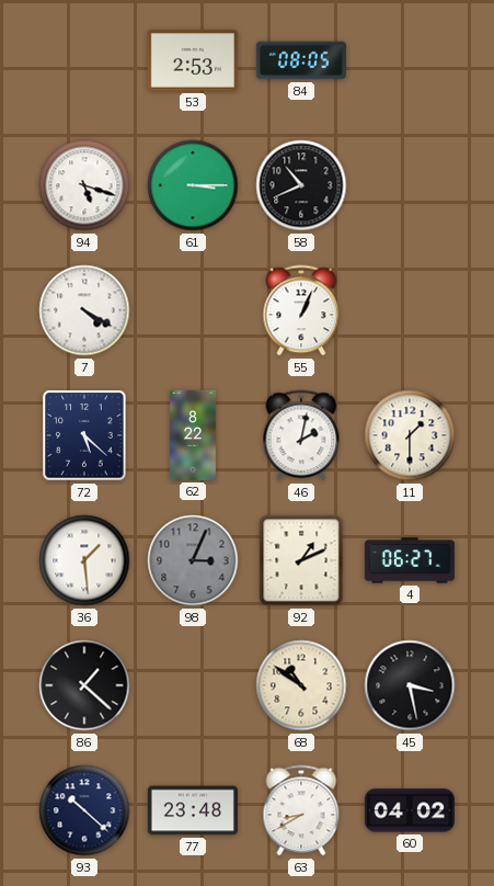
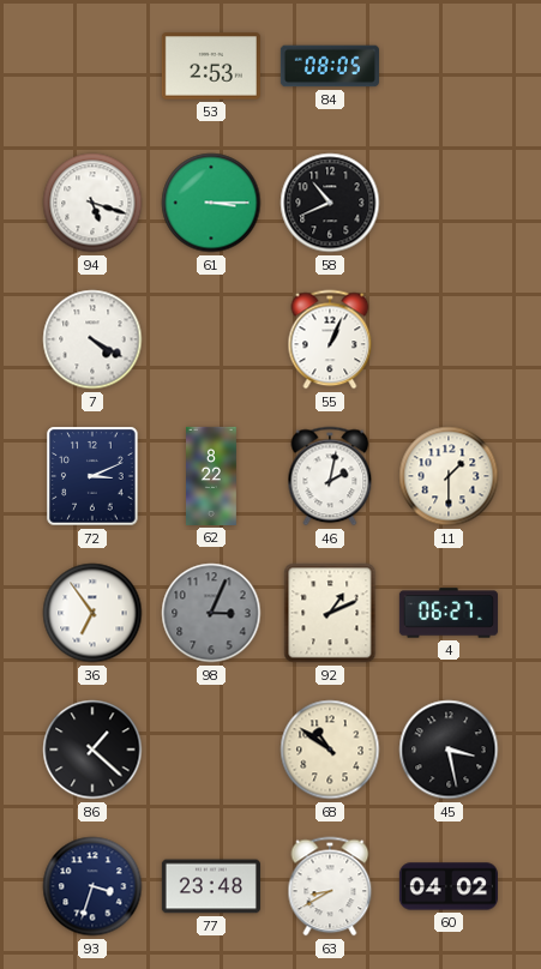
72: 5:22 -> 3:11 (92, 476)
36: 1:29 -> 6:54 (92, 613)
93: 10:22 -> 3:33 (92, 886)
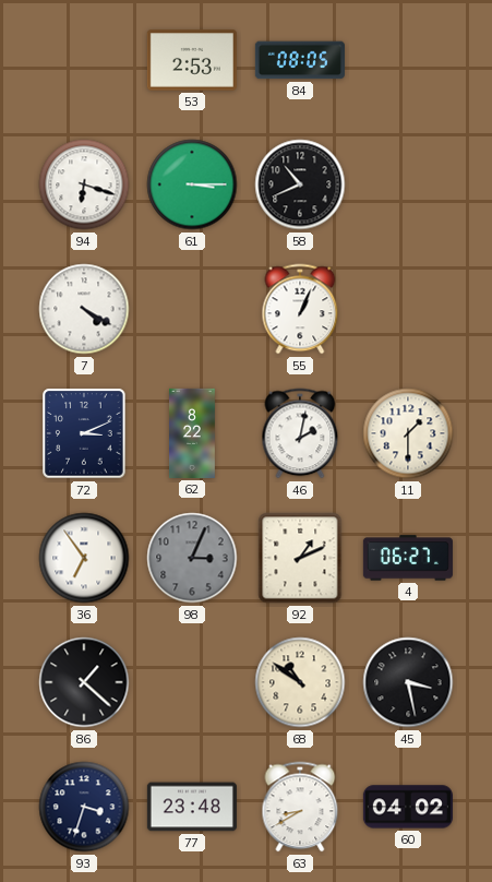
94: 5:18 -> 6:18 (84, 184)
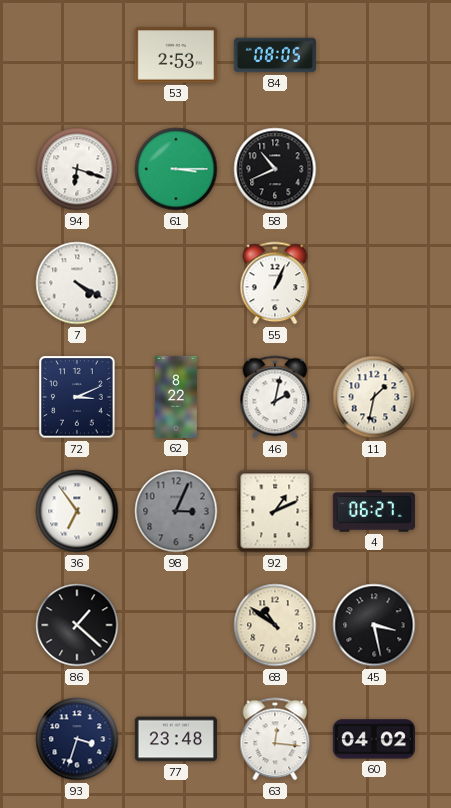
11: 1:30 -> 1:32 (374, 397)
63: 8:40 -> 12:16 (275, 739)
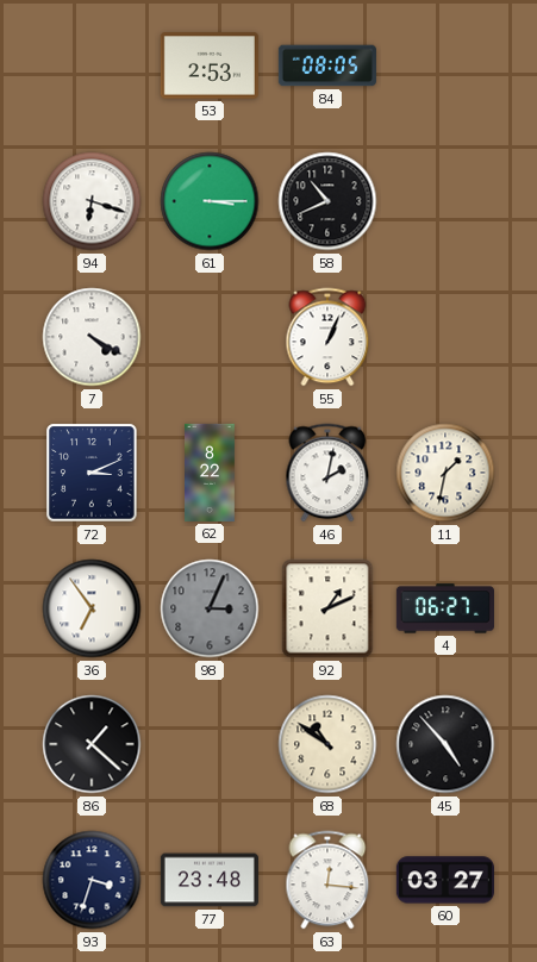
45: 3:28 -> 4:53 (445, 744)
60: 04:02 -> 03:27 (445, 880)
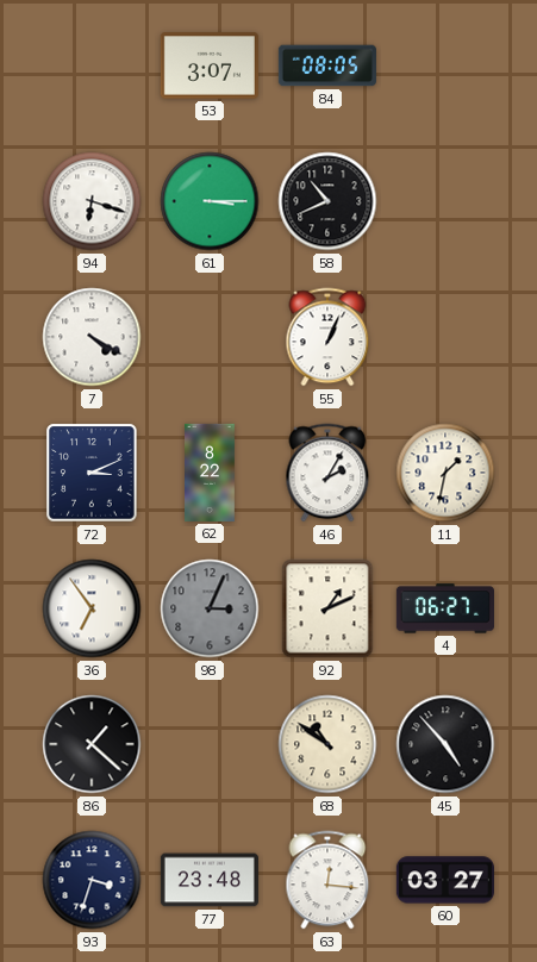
53: 2:53 -> 3:07 (210, 65)
46: 2:02 -> 2:05 (327, 473)
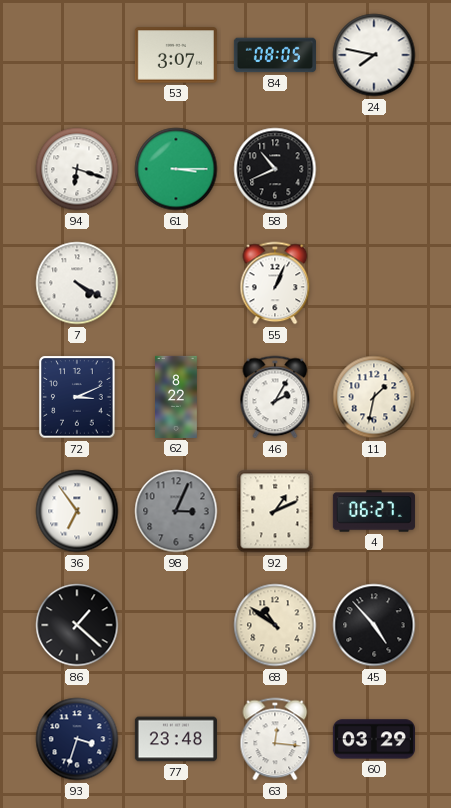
24: none -> 7:47 (374, 55)
60: 03:27 -> 03:29 (374, 739)
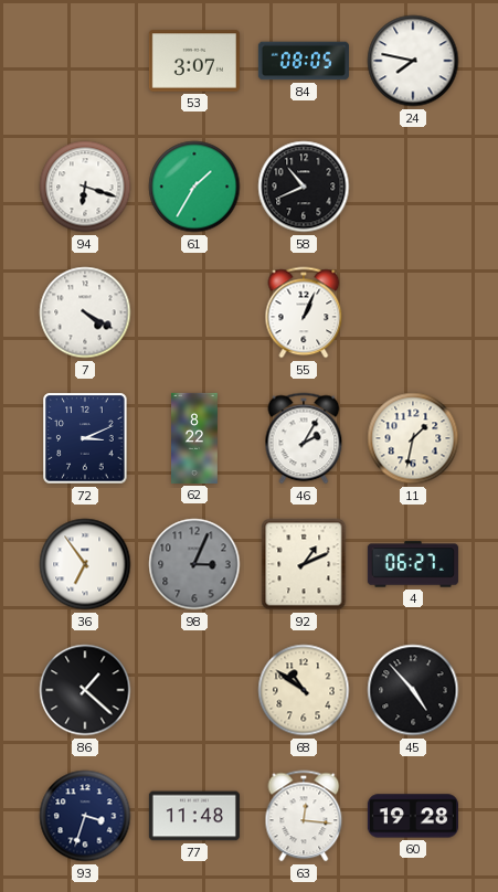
61: 3:15 -> 1:35 (194, 187)
77: 23:48 -> 11:48 (194, 816)
60: 03:29 -> 19:28 (413, 816)
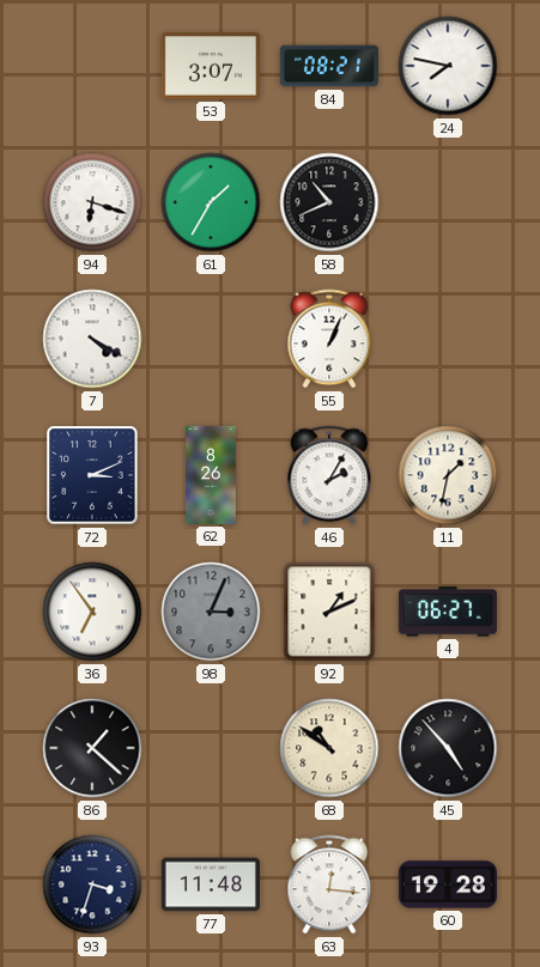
84: 08:05 -> 08:21 (329, 66)
62: 8:22 -> 8:26 (212, 475)
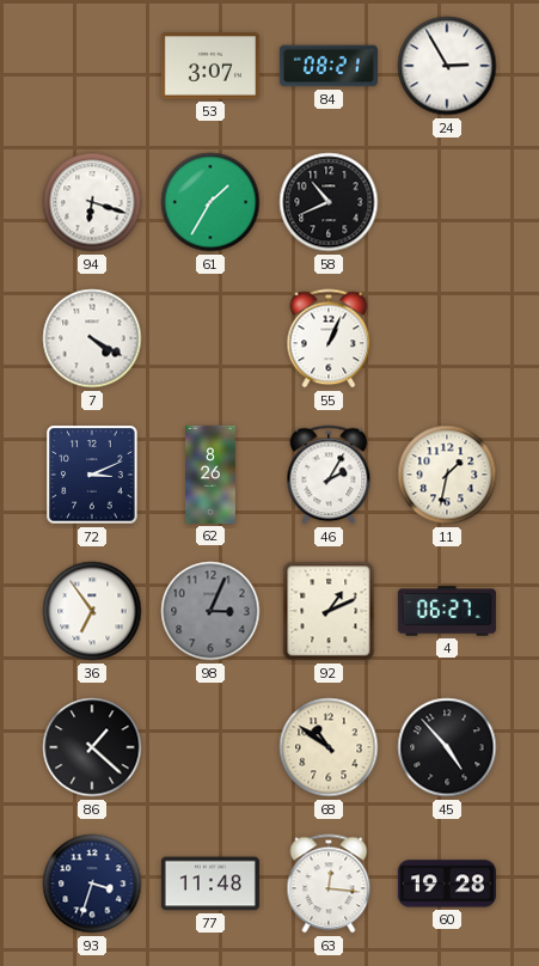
24: 7:47 -> 2:55 (447, 66)
